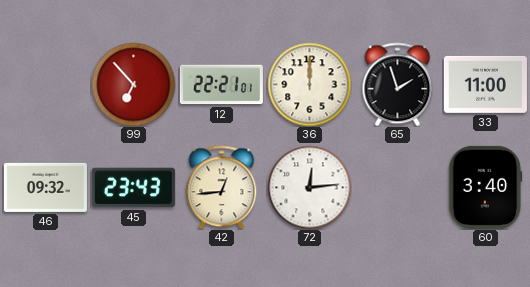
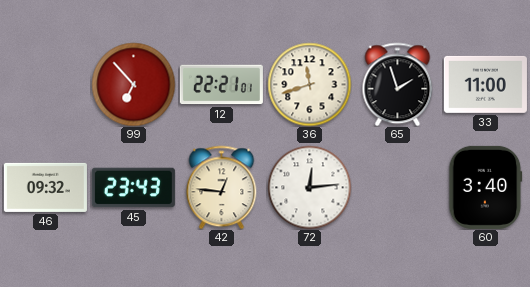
36: 12:00 -> 11:42 (309, 84)
42: 12:44 -> 12:46 (222, 187)
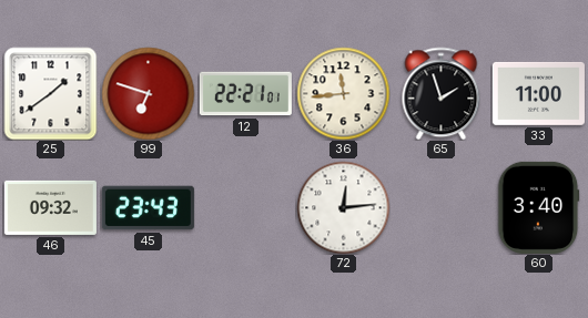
25: none -> 1:39 (50, 93)
99: 6:53 -> 6:48 (148, 93)
36: 11:42 -> 11:44 (343, 93)
42: 12:46 -> none (222, 187)
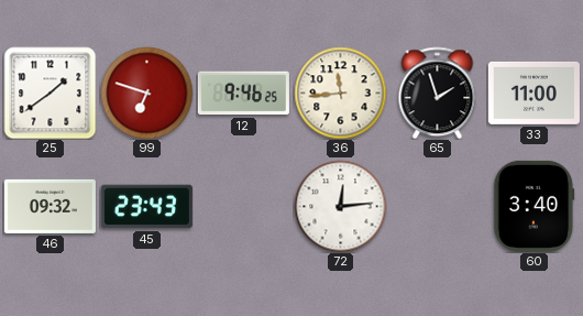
12: 22:21 -> 9:46 (243, 94)
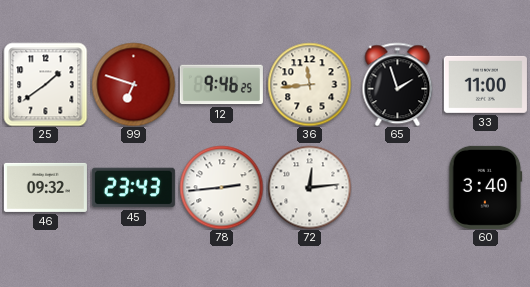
78: none -> 2:44 (221, 187)
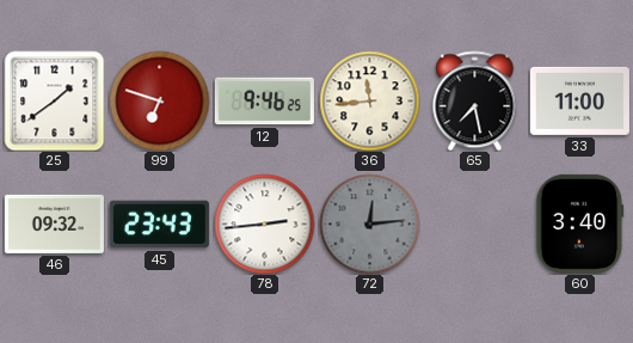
65: 1:57 -> 7:28 (475, 100)
72 dial: white -> grey (369, 223)
